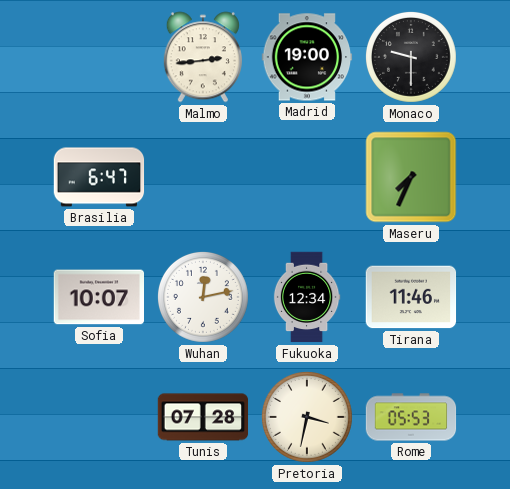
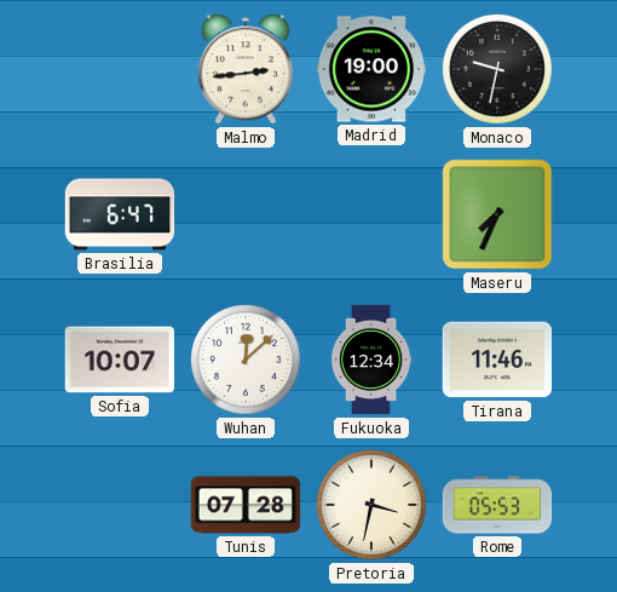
Monaco: 9:30 -> 9:32 (497, 69)
Wuhan: 12:13 -> 12:08 (246, 360)
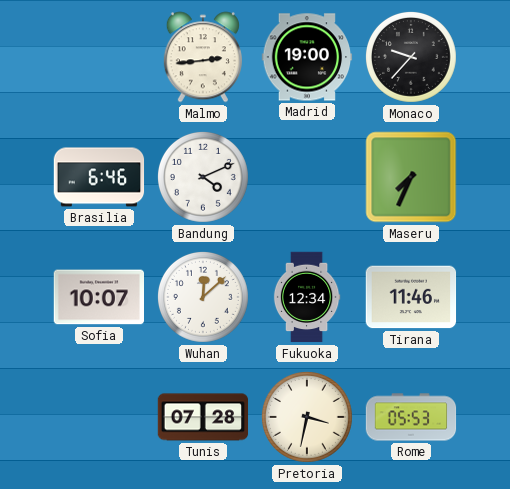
Monaco: 9:32 -> 9:37 (411, 57)
Brasilia: 6:47 -> 6:46 (99, 177)
Bandung: none -> 4:11 (203, 177)
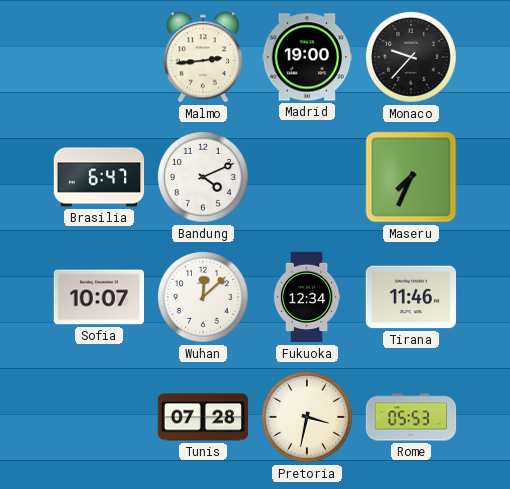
Brasilia: 6:46 -> 6:47 (99, 177)
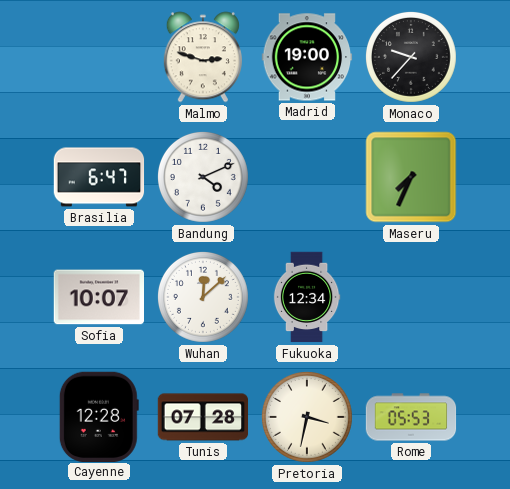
Malmo: 2:44 -> 2:48 (203, 57)
Tirana: 11:46 -> none (411, 297)
Cayenne: none -> 12:28 (99, 416)
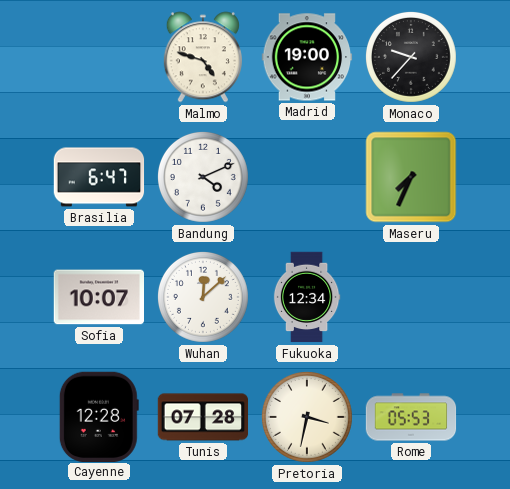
Malmo: 2:48 -> 4:48 (203, 57)
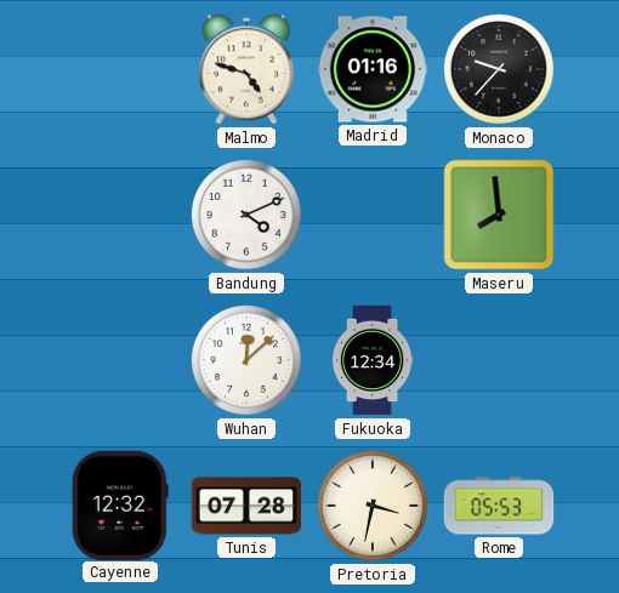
Madrid: 19:00 -> 01:16 (373, 69)
Brasilia: 6:47 -> none (99, 177)
Maseru: 7:34 -> 7:59 (499, 215)
Sofia: 10:07 -> none (98, 297)
Cayenne: 12:28 -> 12:32 (120, 504)
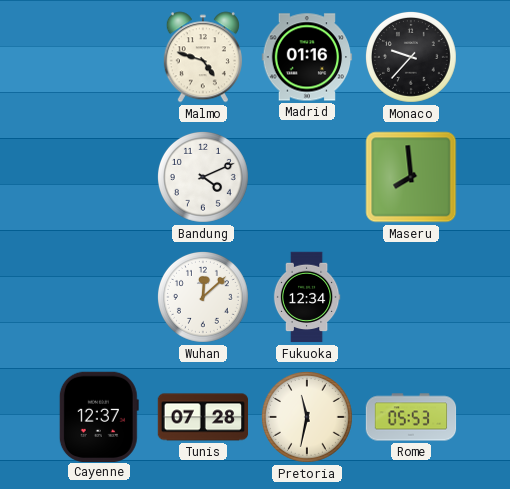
Cayenne: 12:32 -> 12:37 (99, 416)
Pretoria: 3:32 -> 11:32 (307, 417)
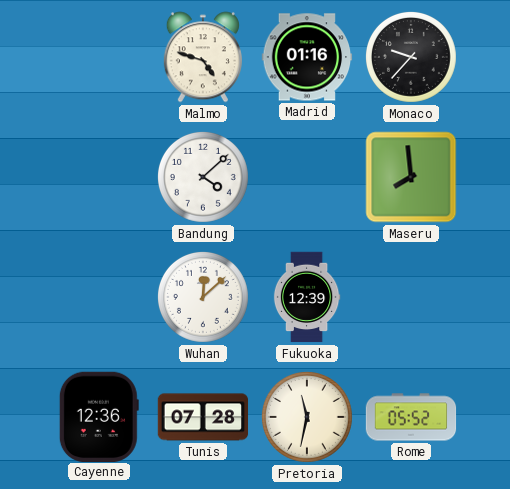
Bandung: 4:11 -> 4:08 (203, 177)
Fukuoka: 12:34 -> 12:39 (307, 297)
Cayenne: 12:37 -> 12:36 (99, 416)
Rome: 05:53 -> 05:52 (411, 417)
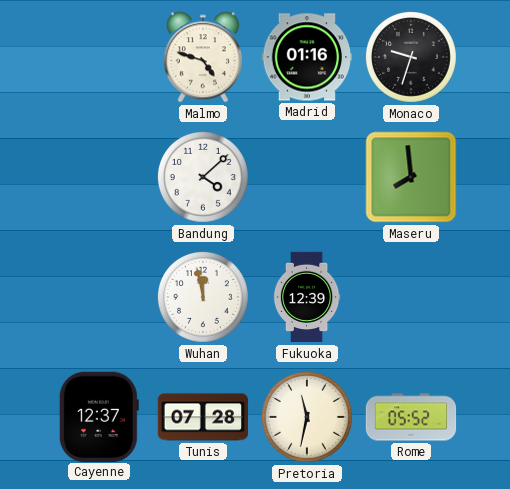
Monaco: 9:37 -> 9:33 (411, 57)
Wuhan: 12:08 -> 11:58 (203, 297)
Cayenne: 12:36 -> 12:37 (99, 416)
